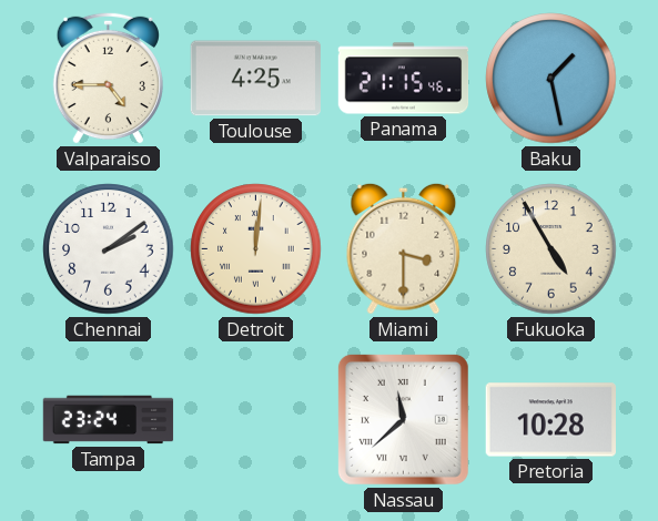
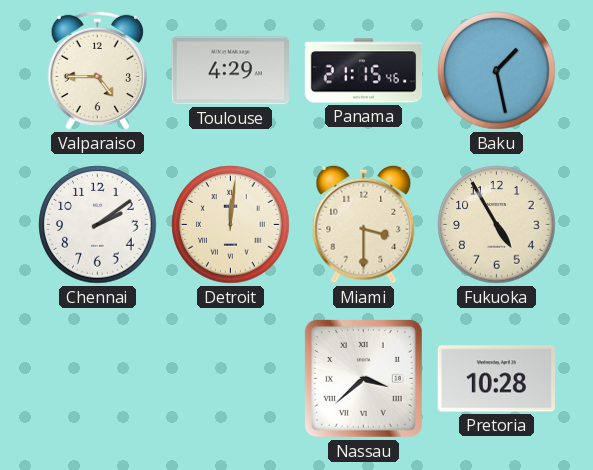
Toulouse: 4:25 -> 4:29 (230, 71)
Tampa: 23:24 -> none (109, 420)
Nassau: 11:38 -> 3:38 (363, 378)
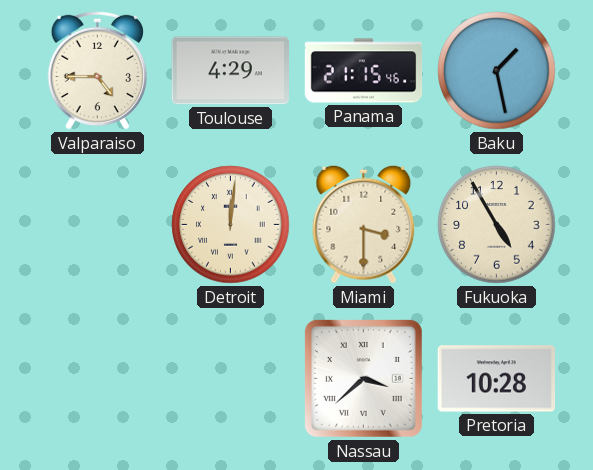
Chennai: 2:09 -> none (98, 225)
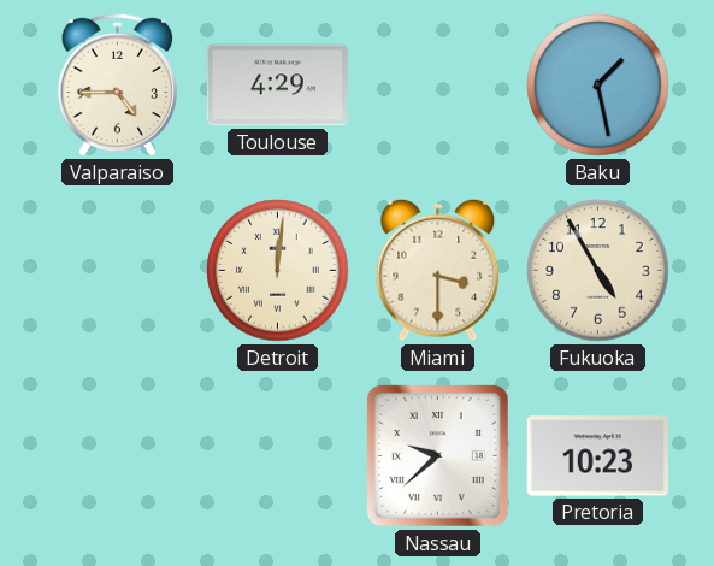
Panama: 21:15 -> none (364, 71)
Nassau: 3:38 -> 9:38 (437, 455)
Pretoria: 10:28 -> 10:23 (597, 456)
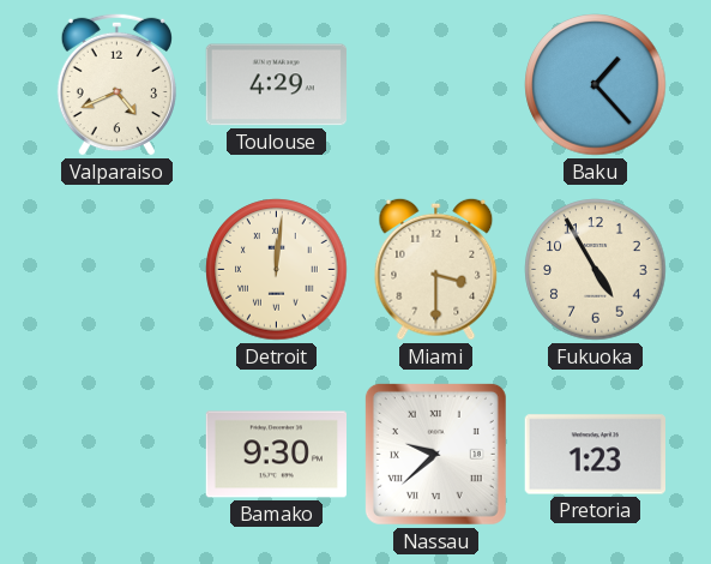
Valparaiso: 4:45 -> 4:41 (116, 84)
Baku: 1:28 -> 1:23 (596, 85)
Bamako: none -> 9:30 (276, 455)
Pretoria: 10:23 -> 1:23 (595, 455)
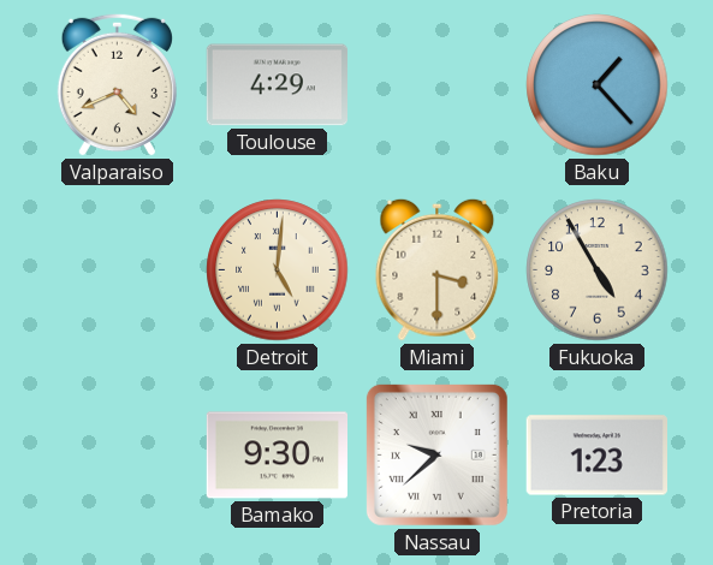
Detroit: 12:01 -> 5:01 (278, 270)
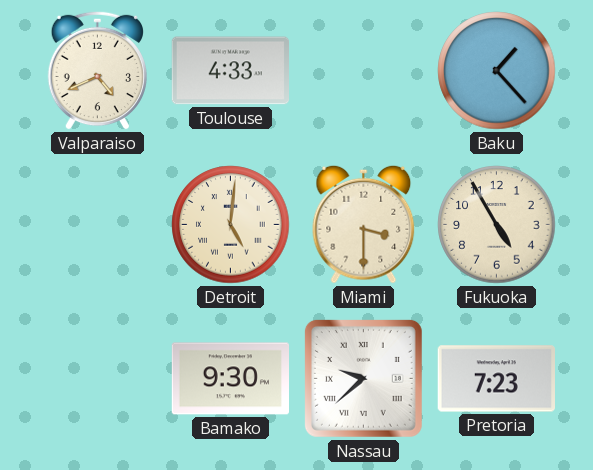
Toulouse: 4:29 -> 4:33 (230, 71)
Pretoria: 1:23 -> 7:23 (496, 379)
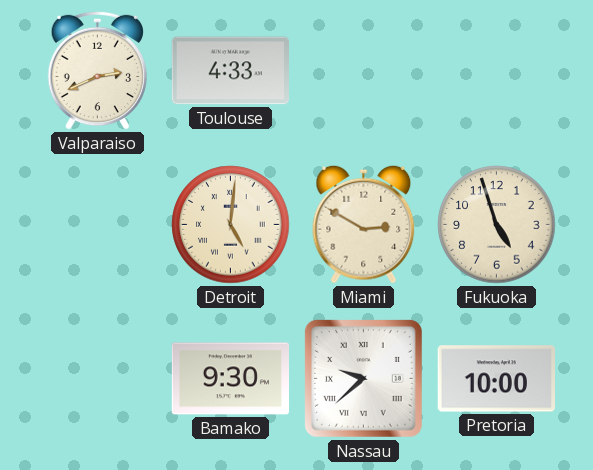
Valparaiso: 4:41 -> 2:41 (97, 70)
Baku: 1:23 -> none (497, 71)
Miami: 3:30 -> 2:50 (364, 224)
Fukuoka: 4:55 -> 4:57 (497, 225)
Pretoria: 7:23 -> 10:00 (496, 379)
